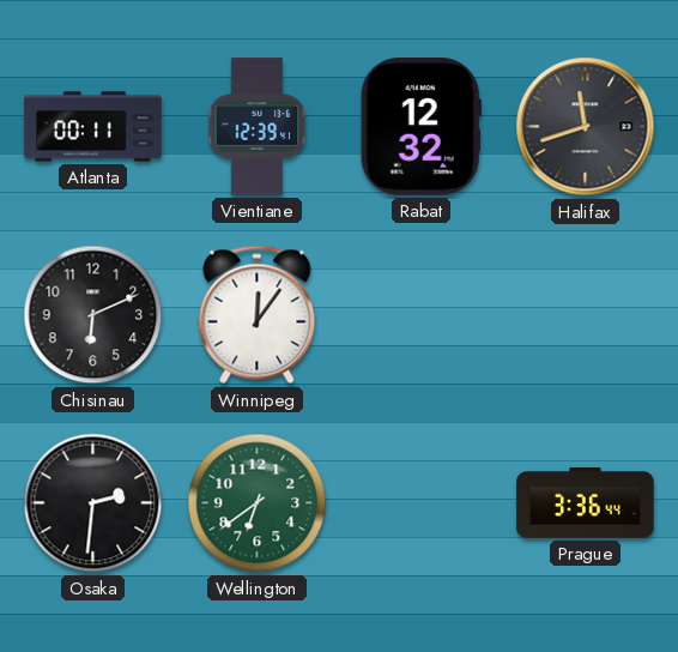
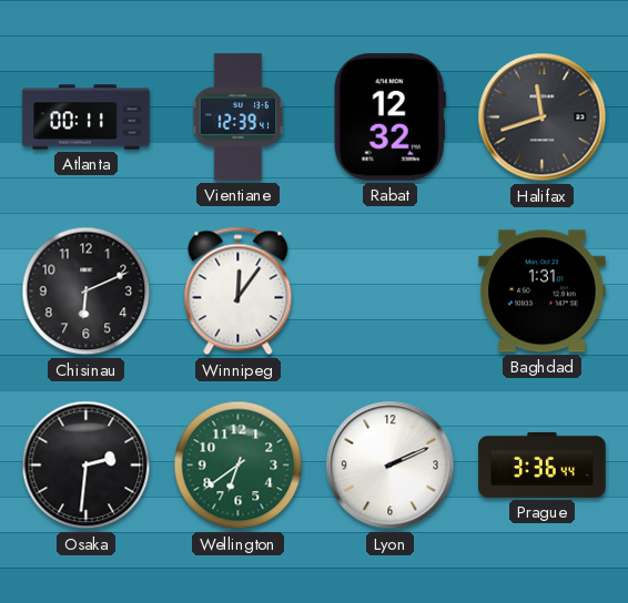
Baghdad: none -> 1:31 (543, 292)
Lyon: none -> 2:11 (391, 466)
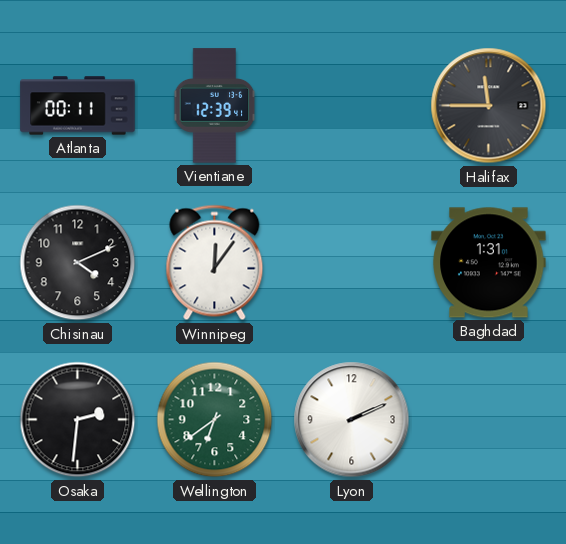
Rabat: 12:32 -> none (389, 117)
Halifax: 11:42 -> 11:45 (489, 106)
Chisinau: 6:11 -> 4:11 (78, 263)
Prague: 3:36 -> none (543, 464)
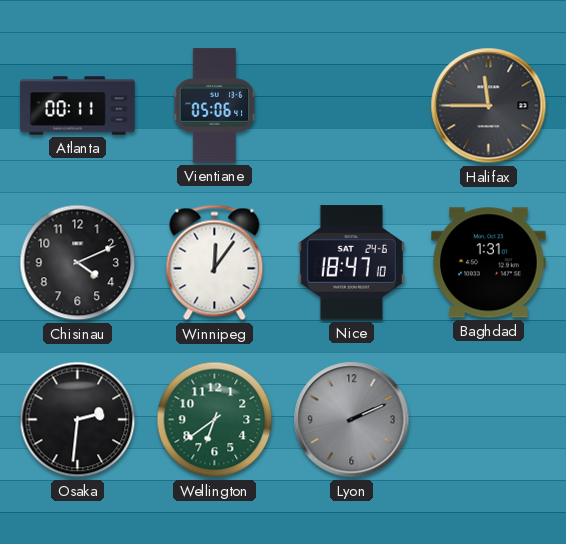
Vientiane: 12:39 -> 05:06 (215, 106)
Nice: none -> 18:47 (351, 263)
Lyon dial: white -> grey (352, 420)
